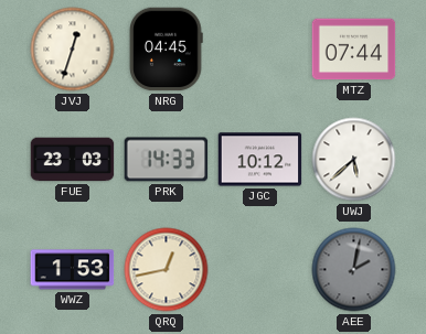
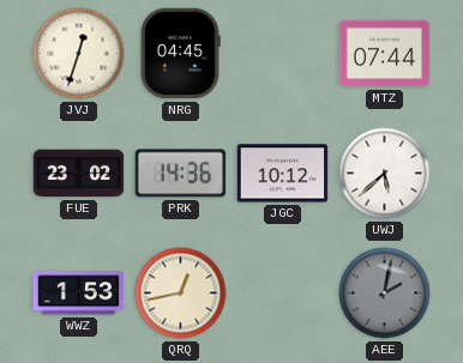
FUE: 23:03 -> 23:02 (79, 174)
PRK: 14:33 -> 14:36 (181, 174)
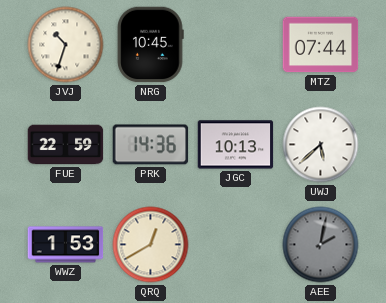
JVJ: 12:33 -> 10:33 (66, 45)
NRG: 04:45 -> 10:45 (150, 45)
FUE: 23:02 -> 22:59 (66, 145)
JGC: 10:12 -> 10:13 (236, 145)
QRQ: 12:43 -> 12:40 (151, 245)
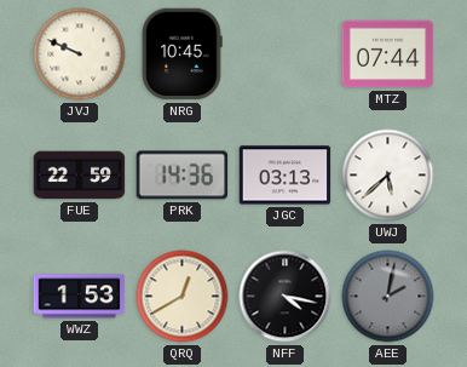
JVJ: 10:33 -> 9:49 (80, 55)
JGC: 10:13 -> 03:13 (286, 176)
NFF: none -> 4:17 (286, 297)
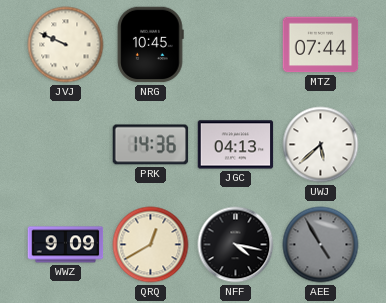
FUE: 22:59 -> none (80, 176)
JGC: 03:13 -> 04:13 (236, 145)
WWZ: 1:53 -> 9:09 (66, 245)
AEE: 2:02 -> 4:55 (321, 245)
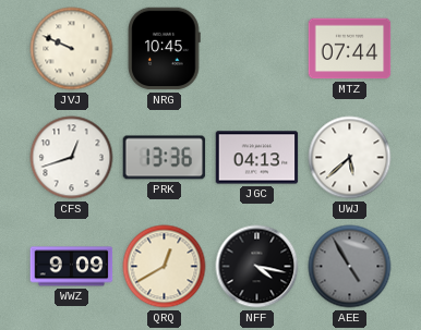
CFS: none -> 12:42 (72, 158)
PRK: 14:36 -> 13:36 (165, 158)
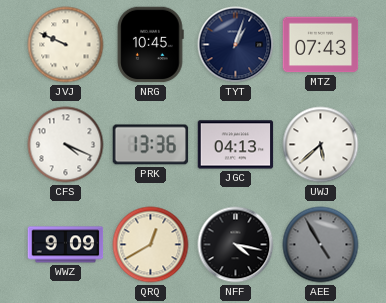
TYT: none -> 1:03 (236, 45)
MTZ: 07:44 -> 07:43 (321, 45)
CFS: 12:42 -> 4:19 (66, 145)
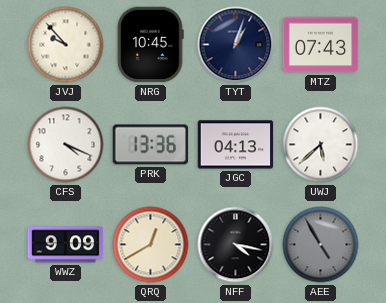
JVJ: 9:49 -> 9:53 (66, 45)
